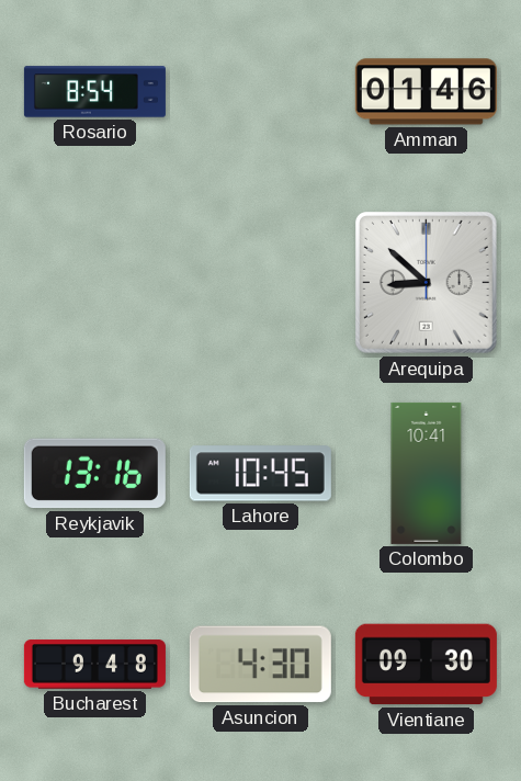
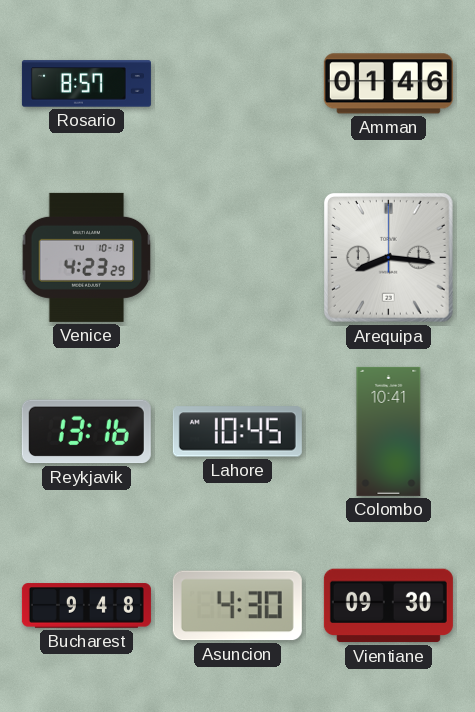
Rosario: 8:54 -> 8:57 (86, 84)
Venice: none -> 4:23 (87, 257)
Arequipa: 8:52 -> 8:16 (388, 257)
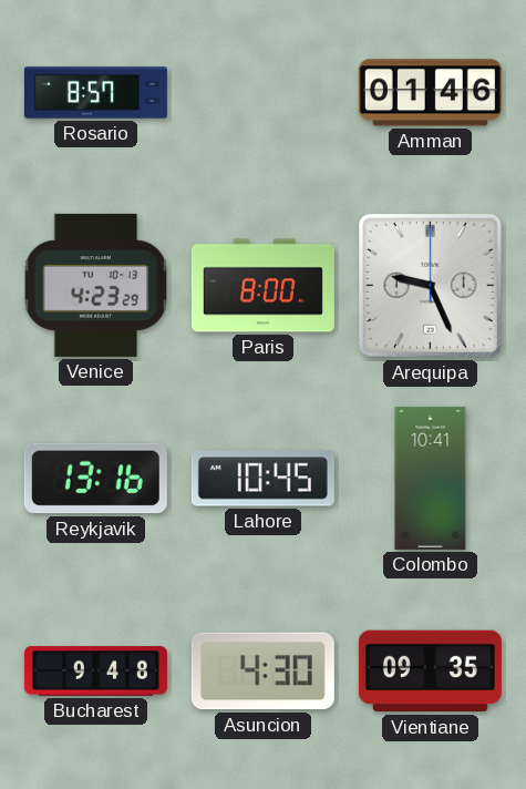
Paris: none -> 8:00 (262, 286)
Arequipa: 8:16 -> 9:26 (430, 285)
Vientiane: 09:30 -> 09:35 (430, 672)
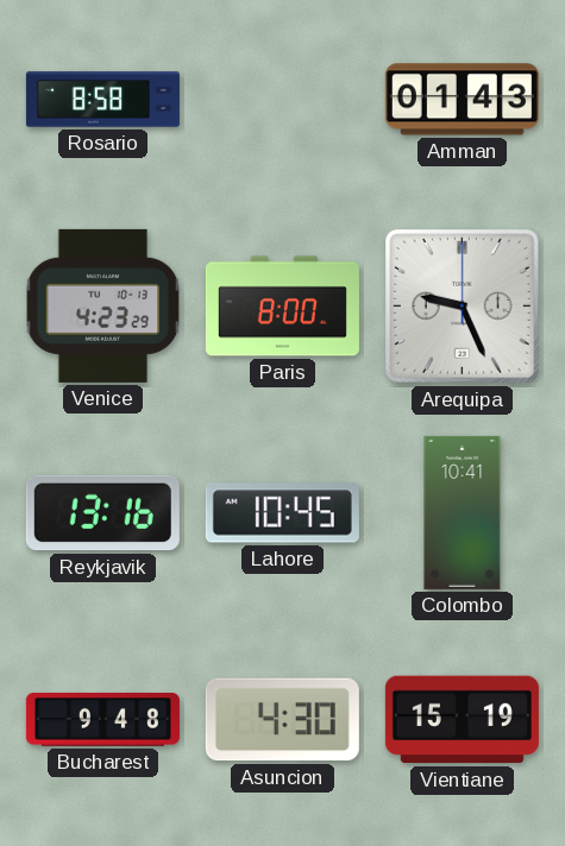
Rosario: 8:57 -> 8:58 (102, 100)
Amman: 01:46 -> 01:43 (462, 100)
Vientiane: 09:35 -> 15:19 (462, 720)
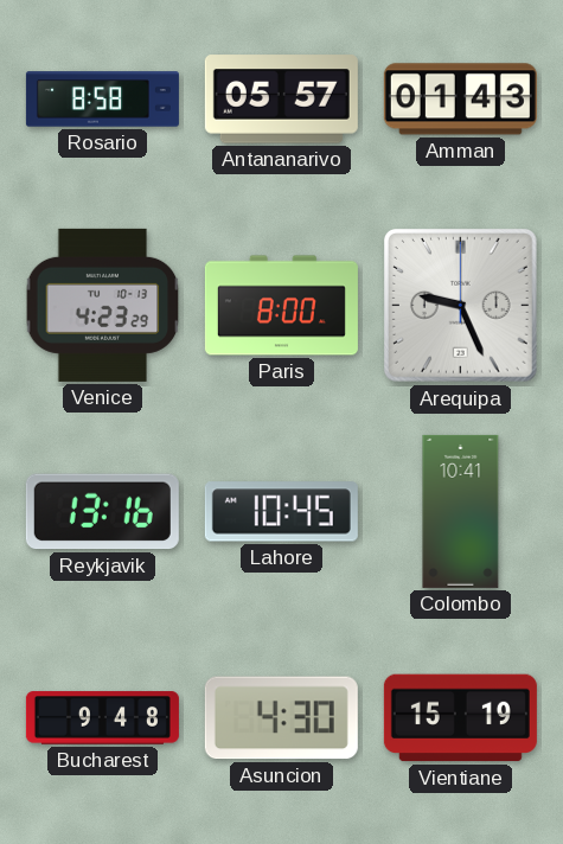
Antananarivo: none -> 05:57 (281, 100)
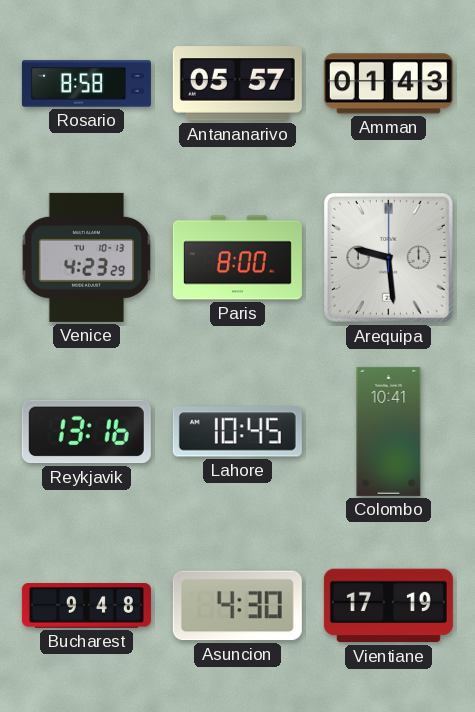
Arequipa: 9:26 -> 9:29 (388, 257)
Vientiane: 15:19 -> 17:19 (388, 606)
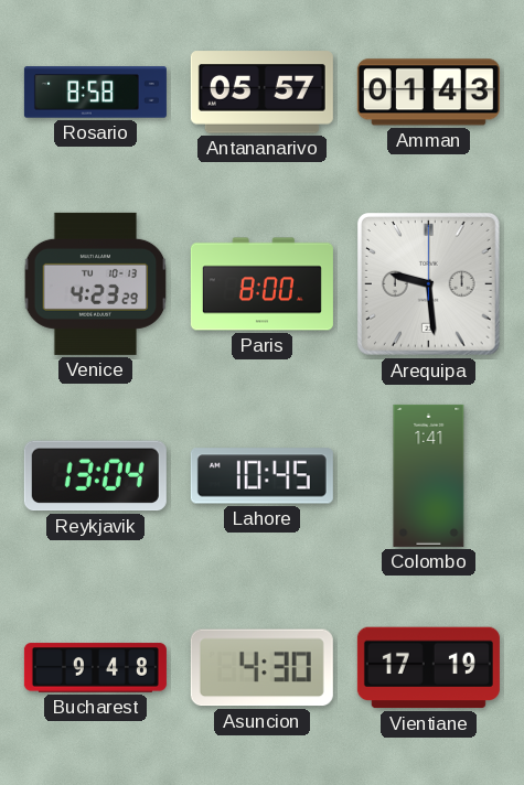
Reykjavik: 13:16 -> 13:04 (95, 476)
Colombo: 10:41 -> 1:41 (429, 475)
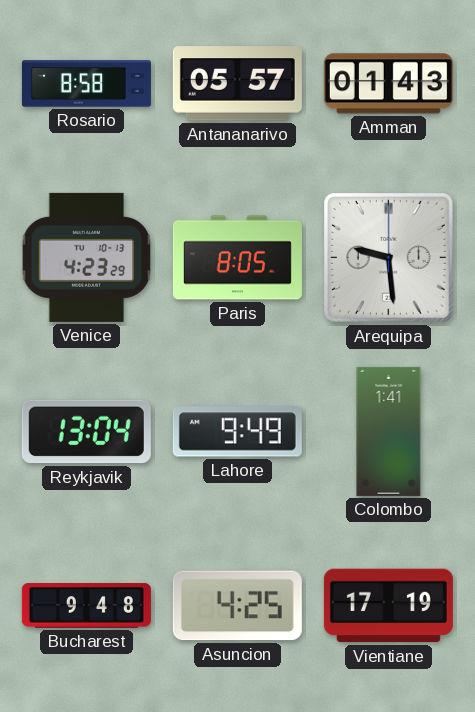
Paris: 8:00 -> 8:05 (237, 258)
Lahore: 10:45 -> 9:49 (237, 432)
Asuncion: 4:30 -> 4:25 (237, 606)
